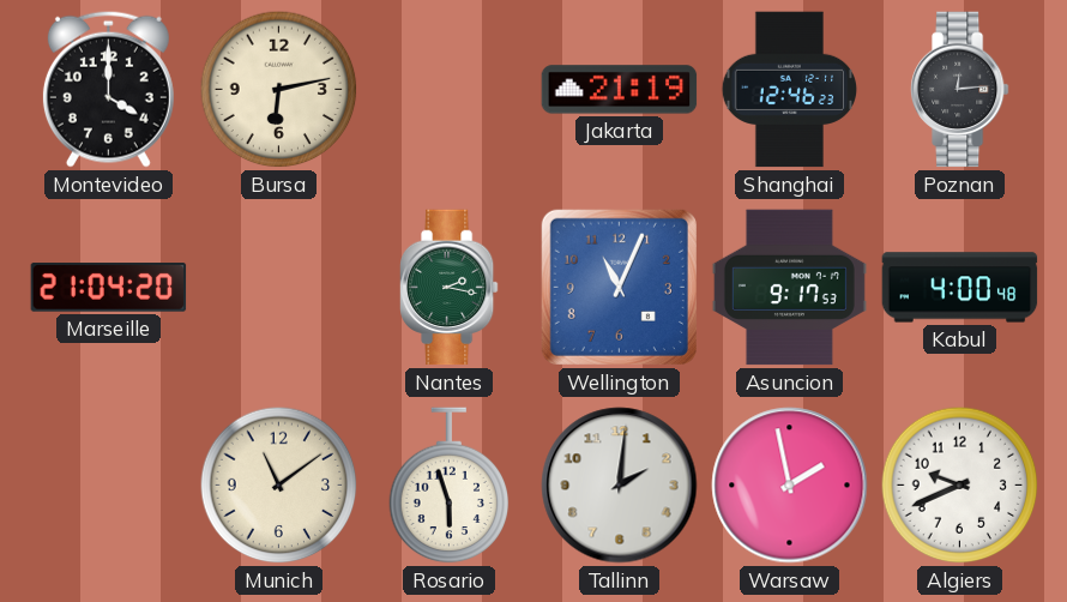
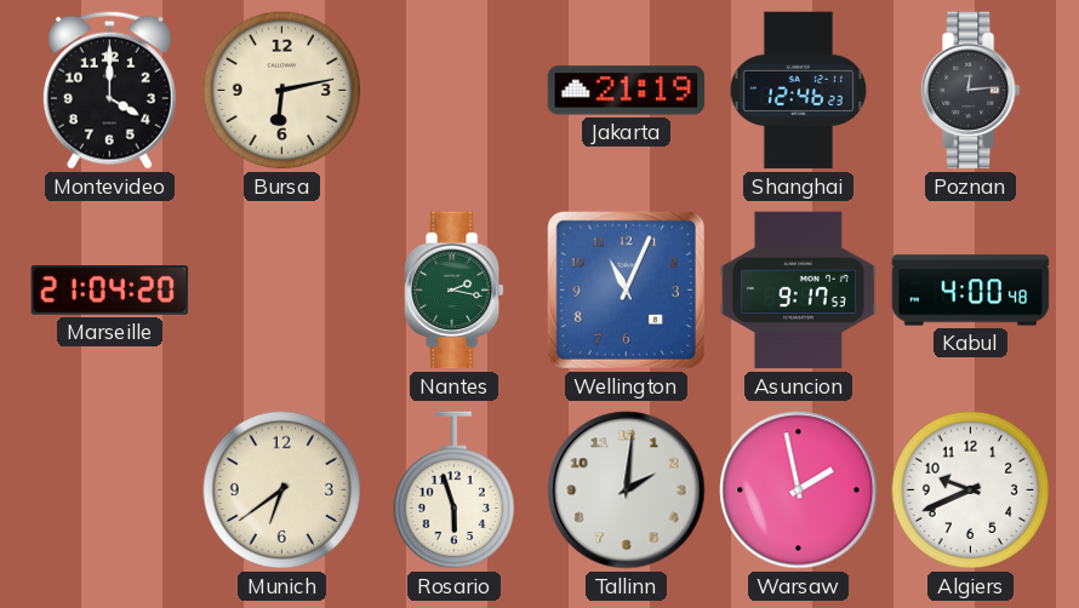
Munich: 11:09 -> 6:39 (282, 491)
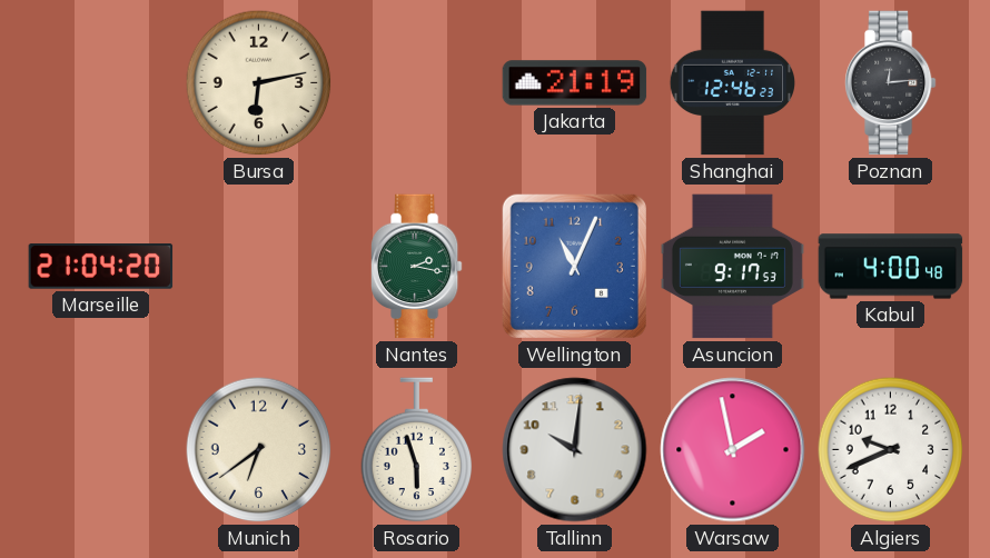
Montevideo: 4:00 -> none (109, 90)
Tallinn: 2:01 -> 10:01 (575, 450)
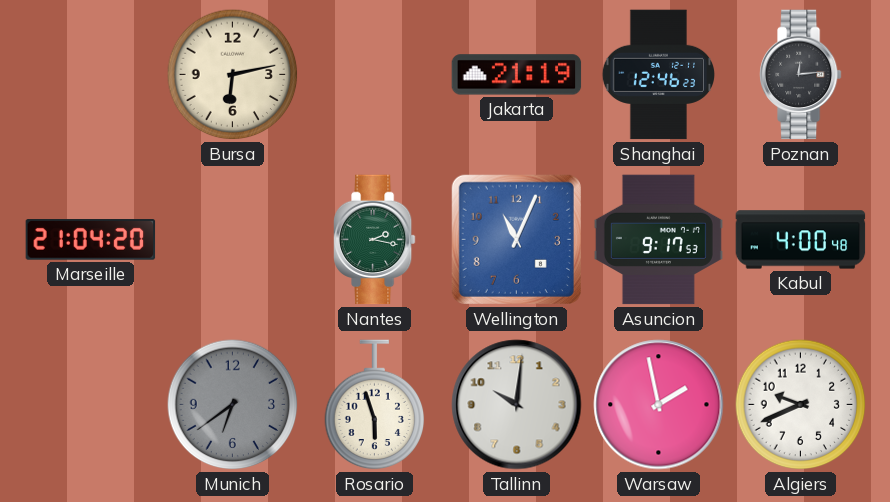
Munich dial: cream -> grey (233, 405)
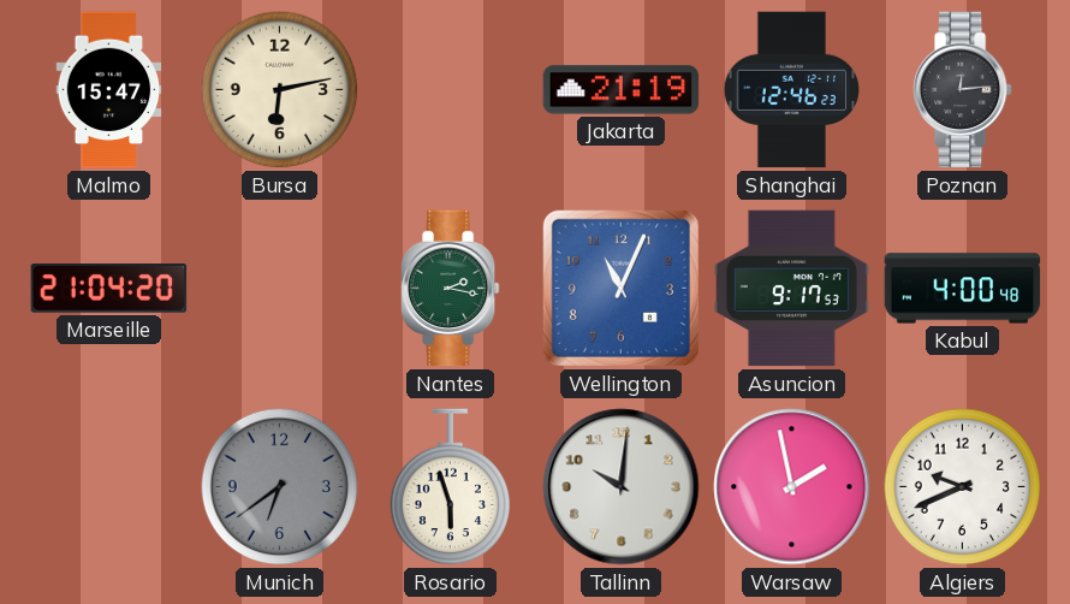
Malmo: none -> 15:47 (109, 90)
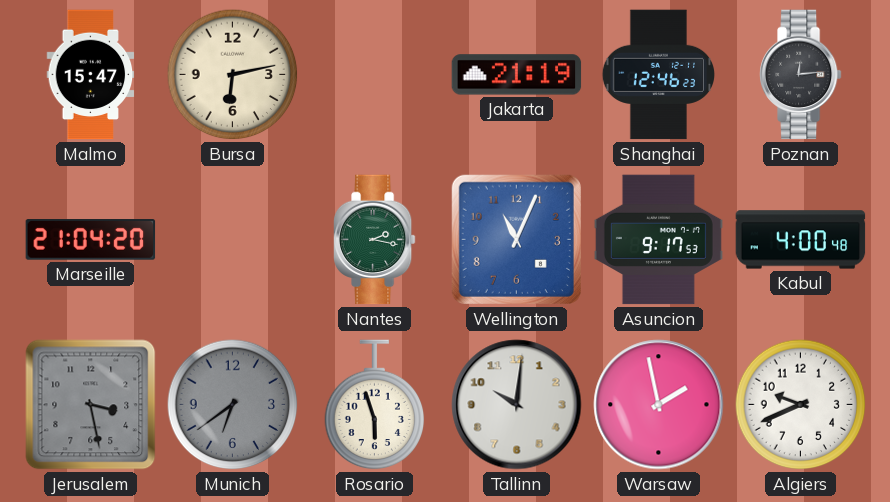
Jerusalem: none -> 3:28 (91, 405)
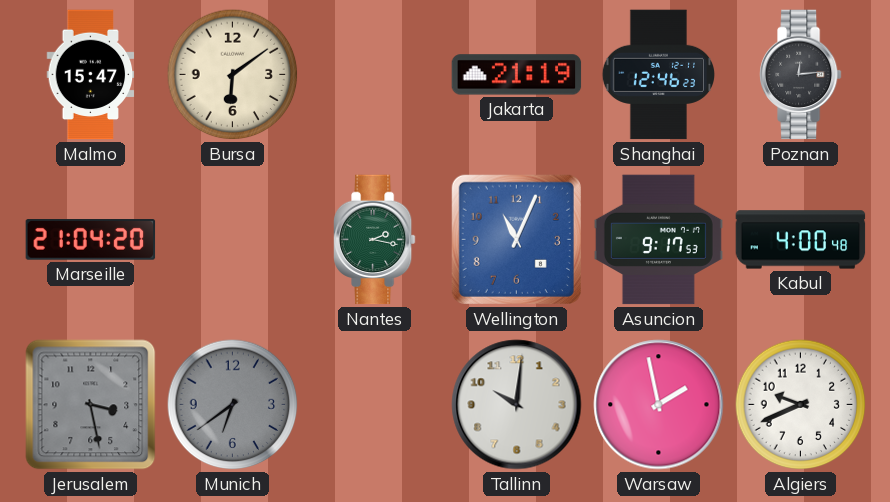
Bursa: 6:13 -> 6:09 (233, 75)
Rosario: 5:57 -> none (375, 405)
